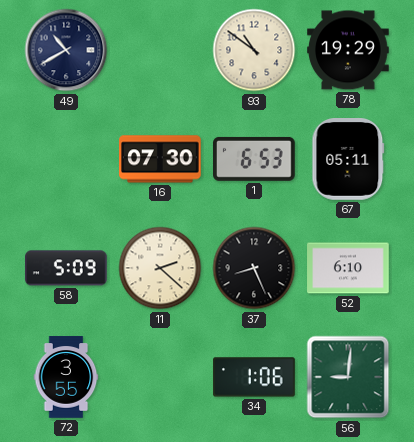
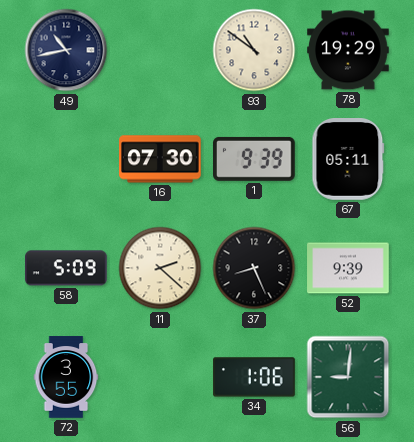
49: 10:40 -> 10:43 (66, 50)
1: 6:53 -> 9:39 (255, 159)
52: 6:10 -> 9:39 (348, 268)
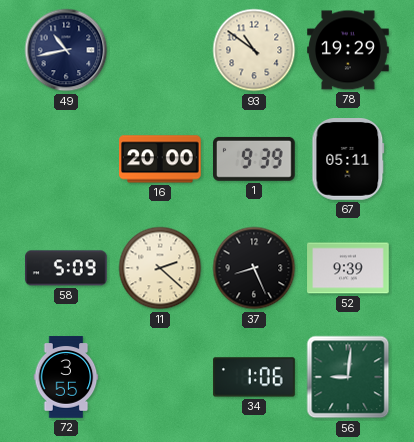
16: 07:30 -> 20:00 (161, 159)
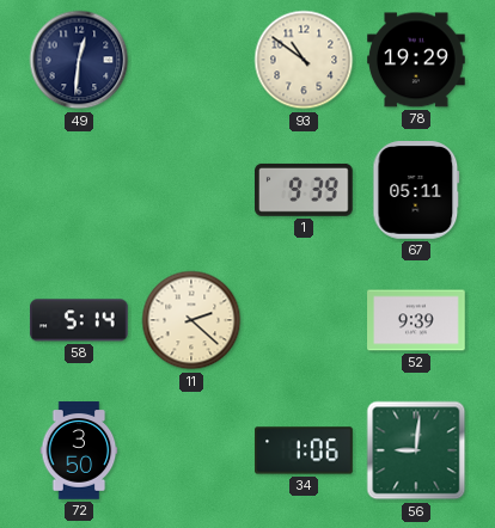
49: 10:43 -> 12:31 (79, 60)
16: 20:00 -> none (161, 159)
58: 5:09 -> 5:14 (80, 320)
37: 8:26 -> none (254, 268)
72: 3:55 -> 3:50 (79, 450)
